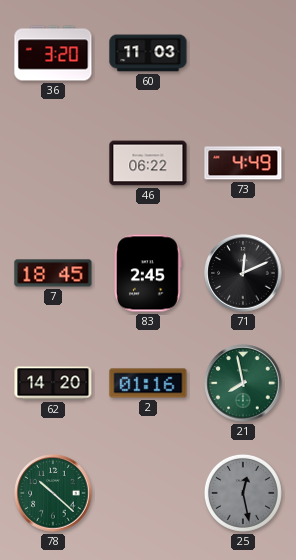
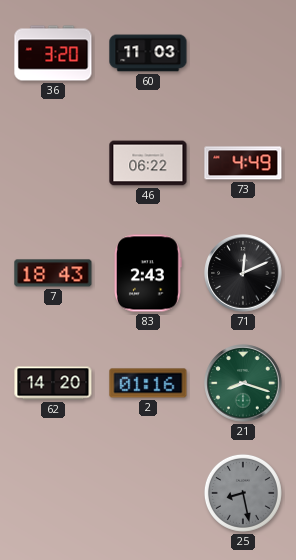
7: 18:45 -> 18:43 (53, 273)
83: 2:45 -> 2:43 (148, 273)
21: 7:58 -> 8:18 (243, 383)
78: 10:22 -> none (53, 493)
25: 12:28 -> 8:28 (243, 493)
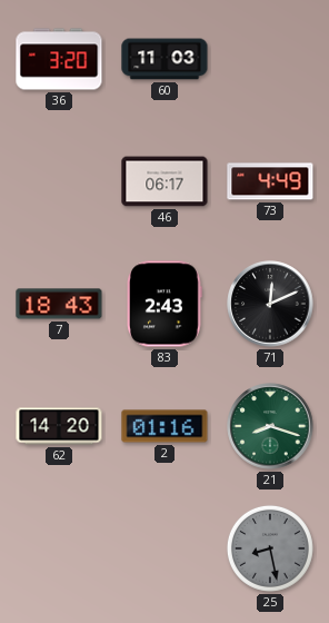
46: 06:22 -> 06:17 (164, 181)
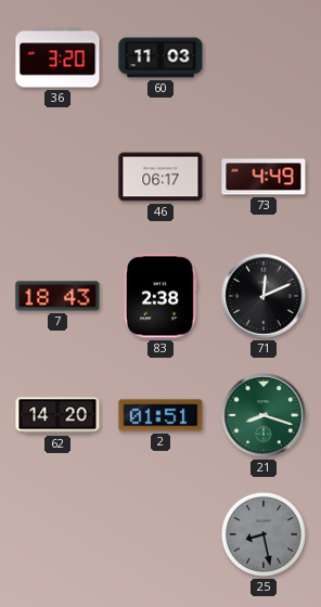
83: 2:43 -> 2:38 (160, 296)
2: 01:16 -> 01:51 (160, 415)
